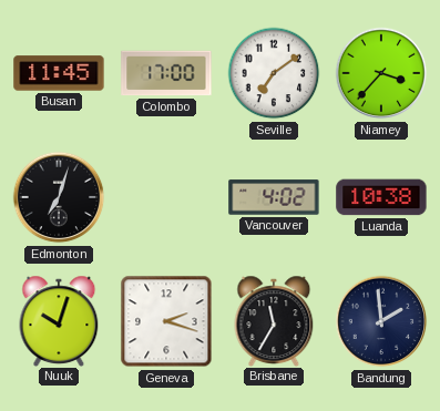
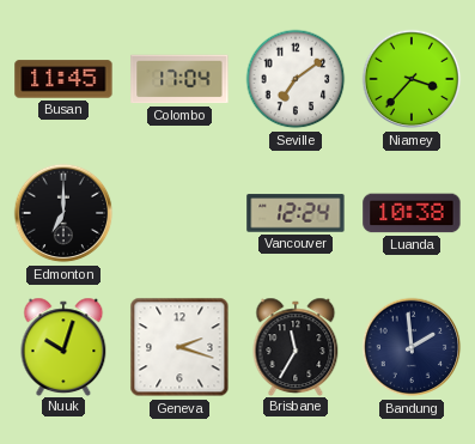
Colombo: 17:00 -> 17:04 (179, 79)
Edmonton: 7:03 -> 7:00 (63, 213)
Vancouver: 4:02 -> 12:24 (296, 213)
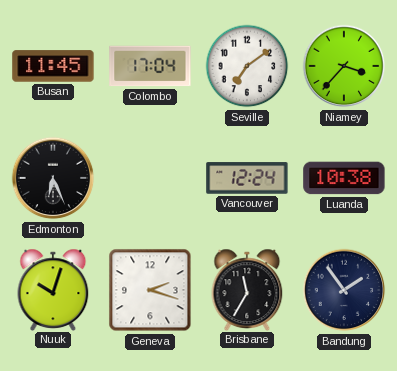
Edmonton: 7:00 -> 6:26 (53, 178)
Bandung: 1:59 -> 1:54 (344, 290)
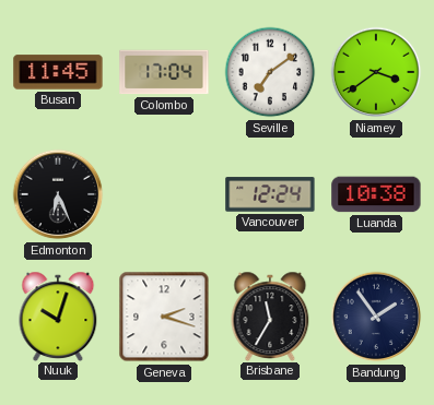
Niamey: 3:37 -> 3:39 (376, 72)
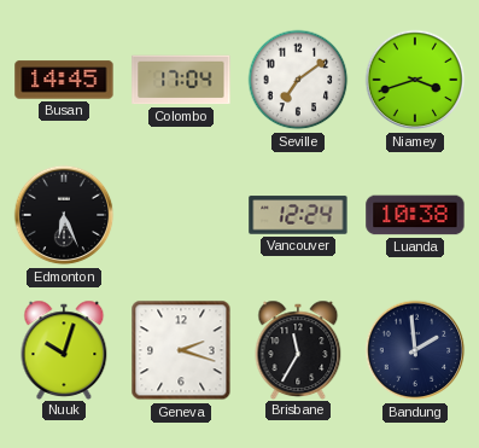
Busan: 11:45 -> 14:45 (64, 80)
Niamey: 3:39 -> 3:42 (415, 80)
Bandung: 1:54 -> 1:59 (415, 350)
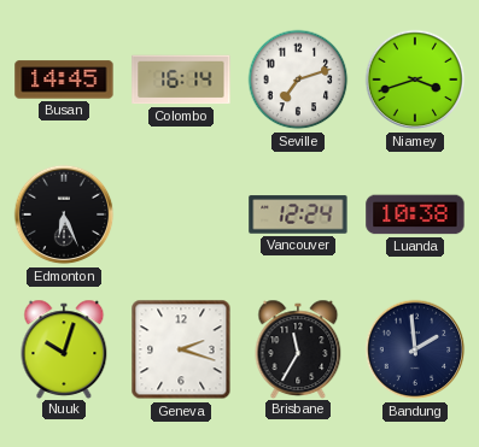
Colombo: 17:04 -> 16:14 (181, 80)
Seville: 7:09 -> 7:12 (298, 80)
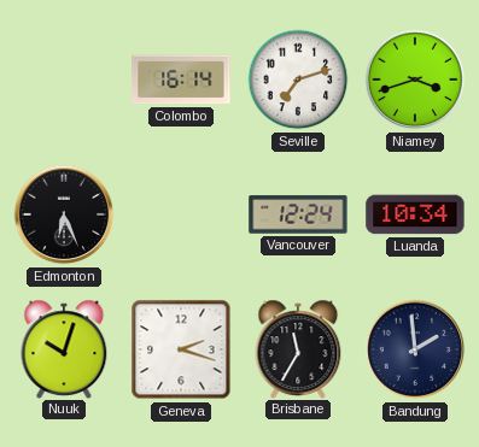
Busan: 14:45 -> none (64, 80)
Luanda: 10:38 -> 10:34 (415, 214)
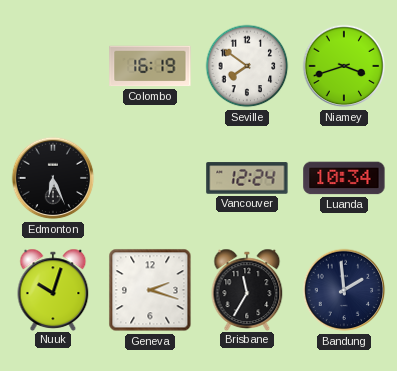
Colombo: 16:14 -> 16:19 (150, 66)
Seville: 7:12 -> 7:51 (247, 66)
